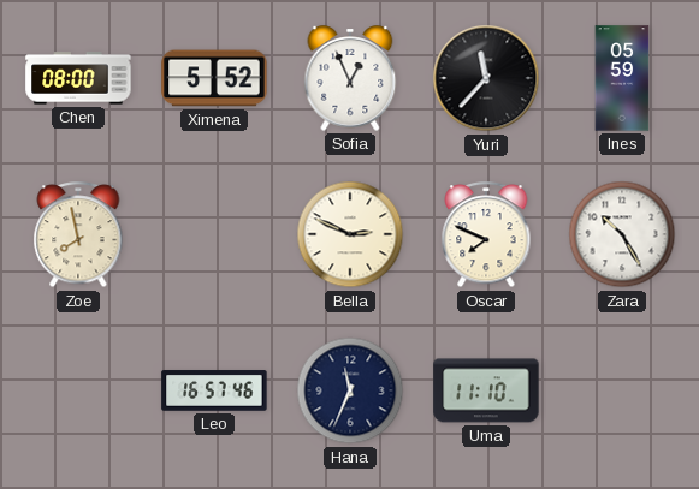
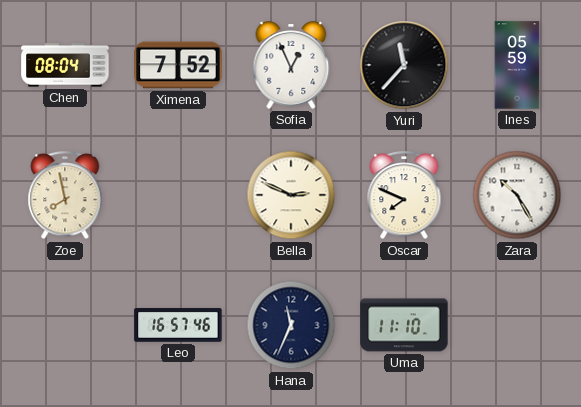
Chen: 08:00 -> 08:04 (65, 65)
Ximena: 5:52 -> 7:52 (178, 65)
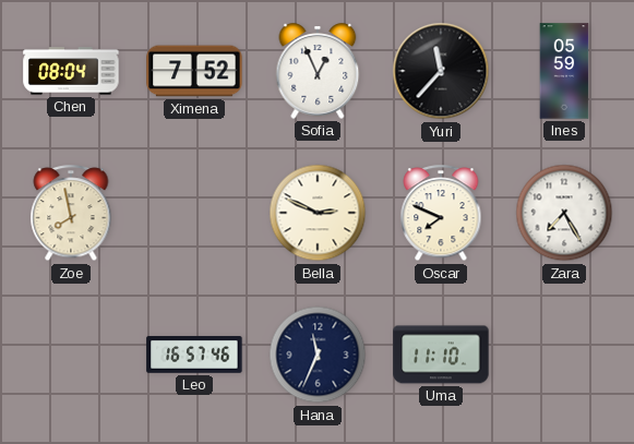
Zara: 10:25 -> 7:25 (564, 213)
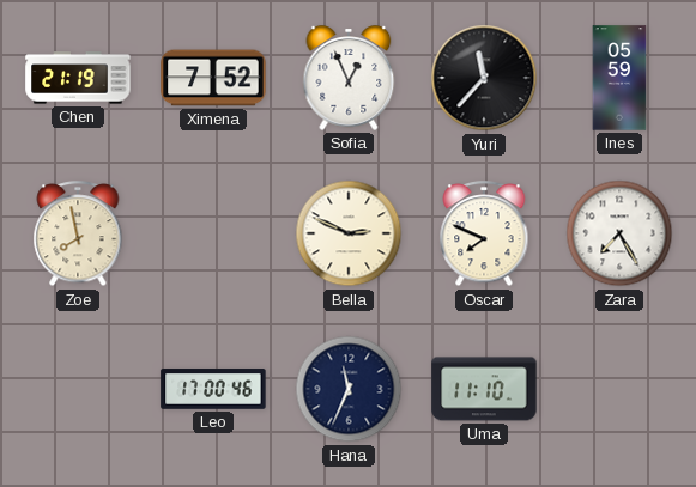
Chen: 08:04 -> 21:19 (78, 78)
Leo: 16:57 -> 17:00 (213, 389)
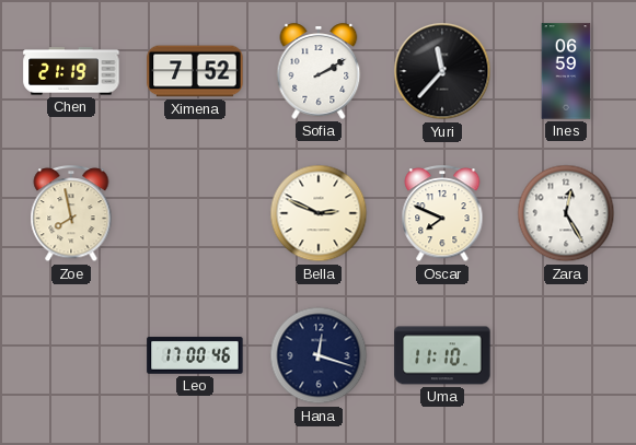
Sofia: 12:56 -> 2:10 (319, 71)
Ines: 05:59 -> 06:59 (566, 71)
Zara: 7:25 -> 12:25 (566, 213)
Hana: 11:34 -> 12:18 (319, 355)
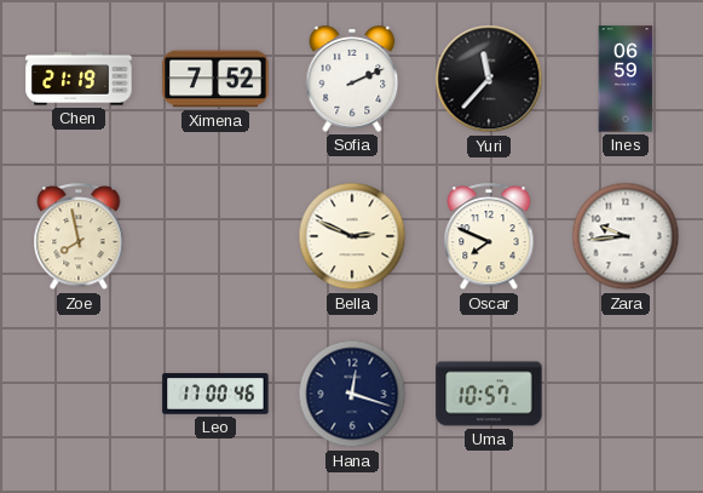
Sofia: 2:10 -> 2:11 (352, 79)
Zara: 12:25 -> 9:44 (626, 236)
Uma: 11:10 -> 10:57 (489, 394)
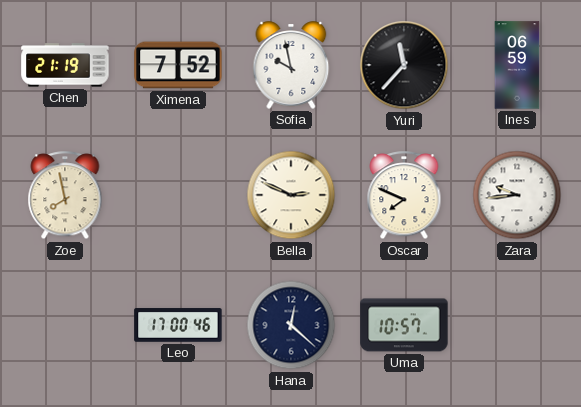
Sofia: 2:11 -> 9:58 (291, 65)
Hana: 12:18 -> 12:22 (291, 325)
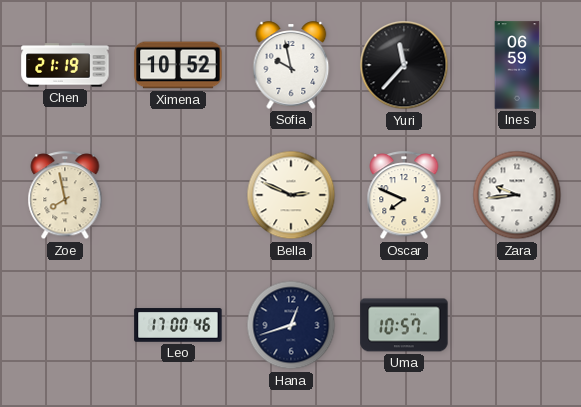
Ximena: 7:52 -> 10:52 (178, 65)
Hana: 12:22 -> 12:42 (291, 325)
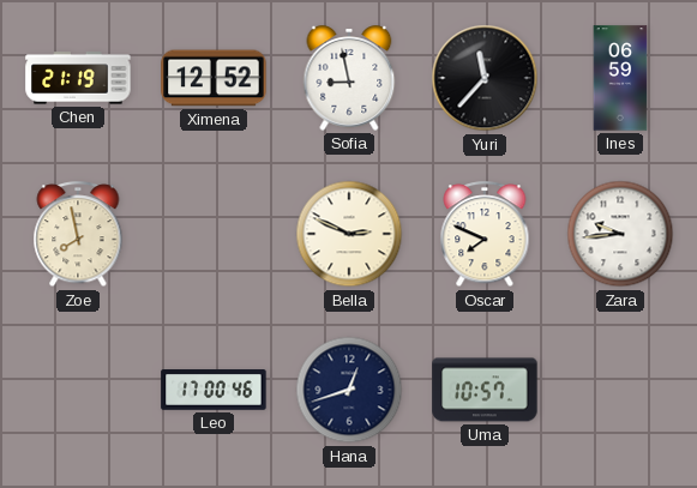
Ximena: 10:52 -> 12:52 (214, 78)
Sofia: 9:58 -> 8:58 (349, 78)
